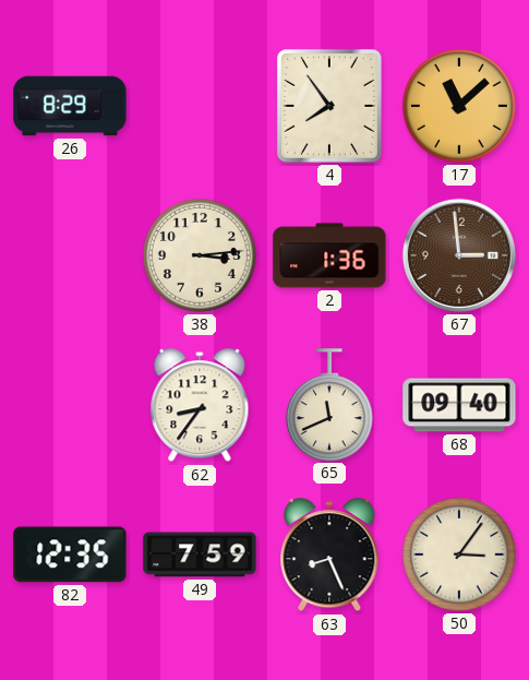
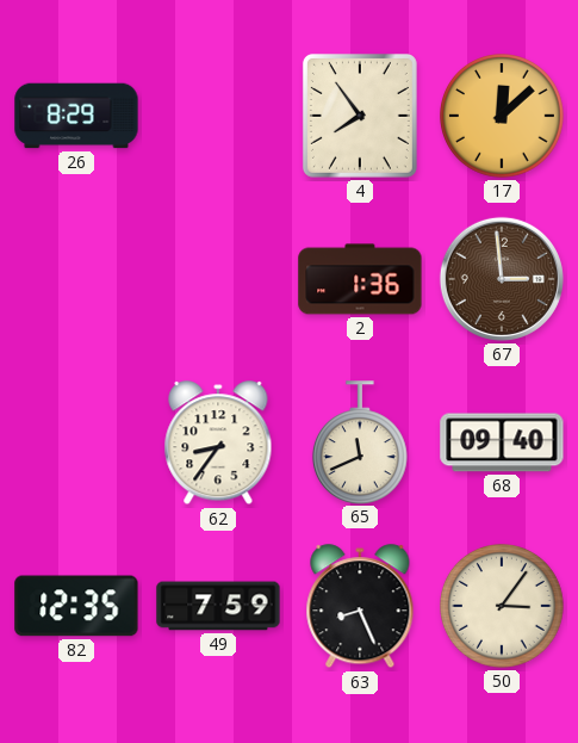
17: 11:08 -> 12:08 (503, 117)
38: 3:14 -> none (201, 257)
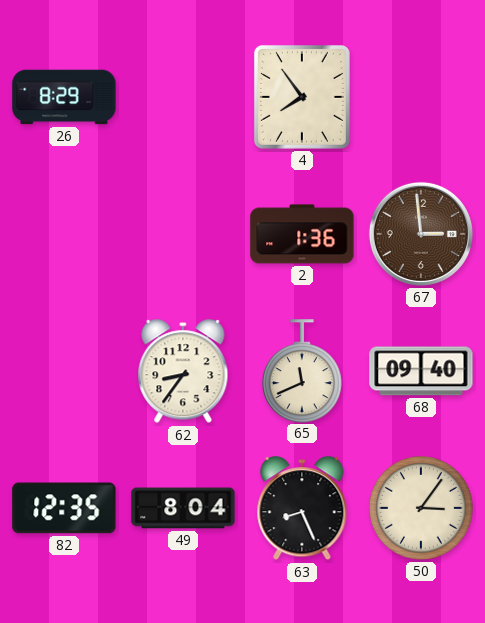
17: 12:08 -> none (503, 117)
49: 7:59 -> 8:04 (183, 508)
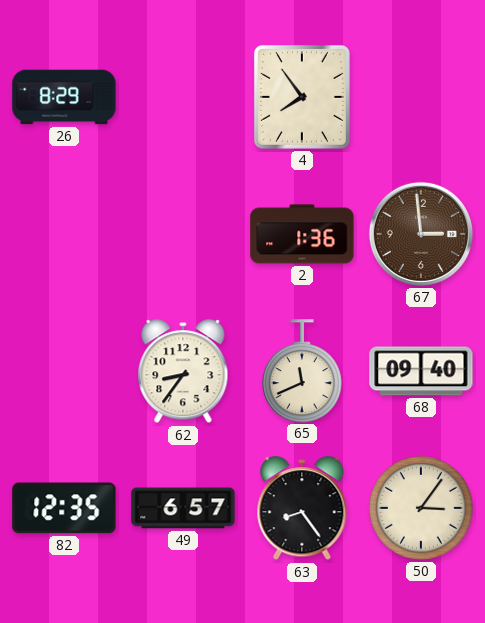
49: 8:04 -> 6:57 (183, 508)
63: 8:26 -> 8:24 (302, 509)
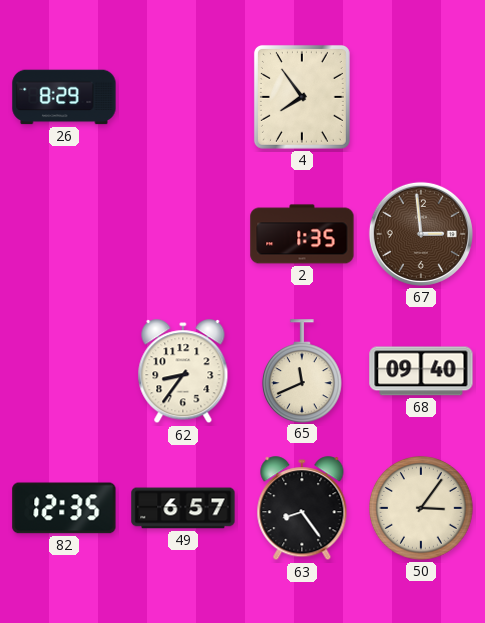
2: 1:36 -> 1:35 (302, 234)
